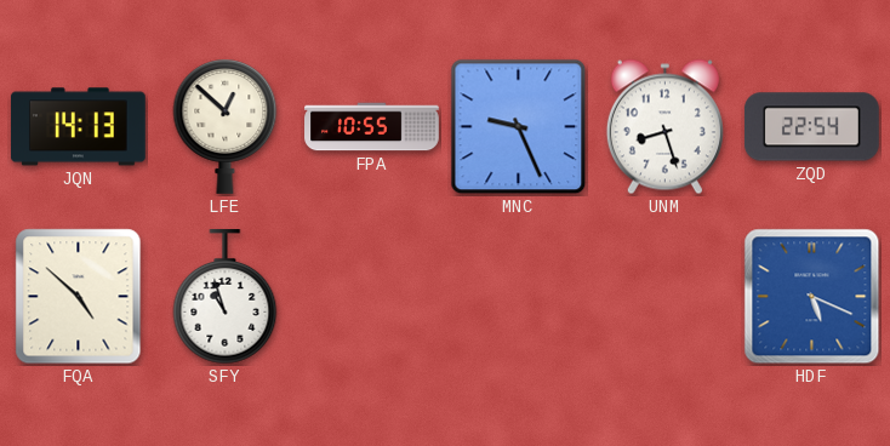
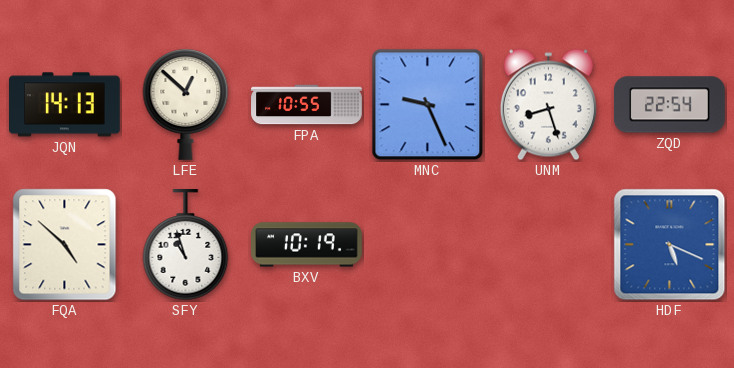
BXV: none -> 10:19 (307, 245)
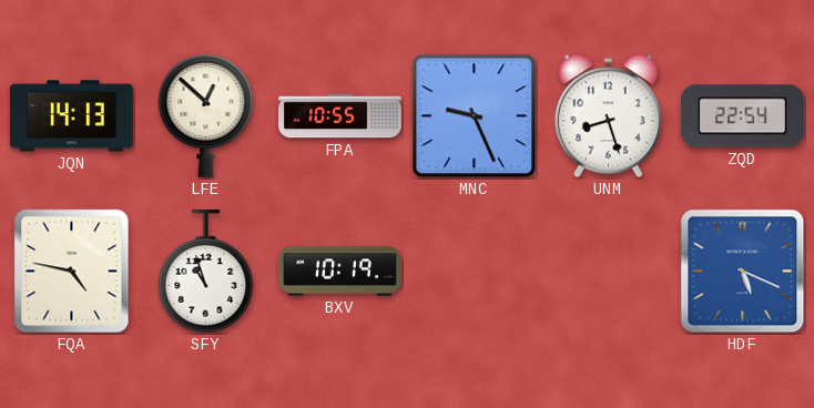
FQA: 4:52 -> 4:47 (72, 272)
